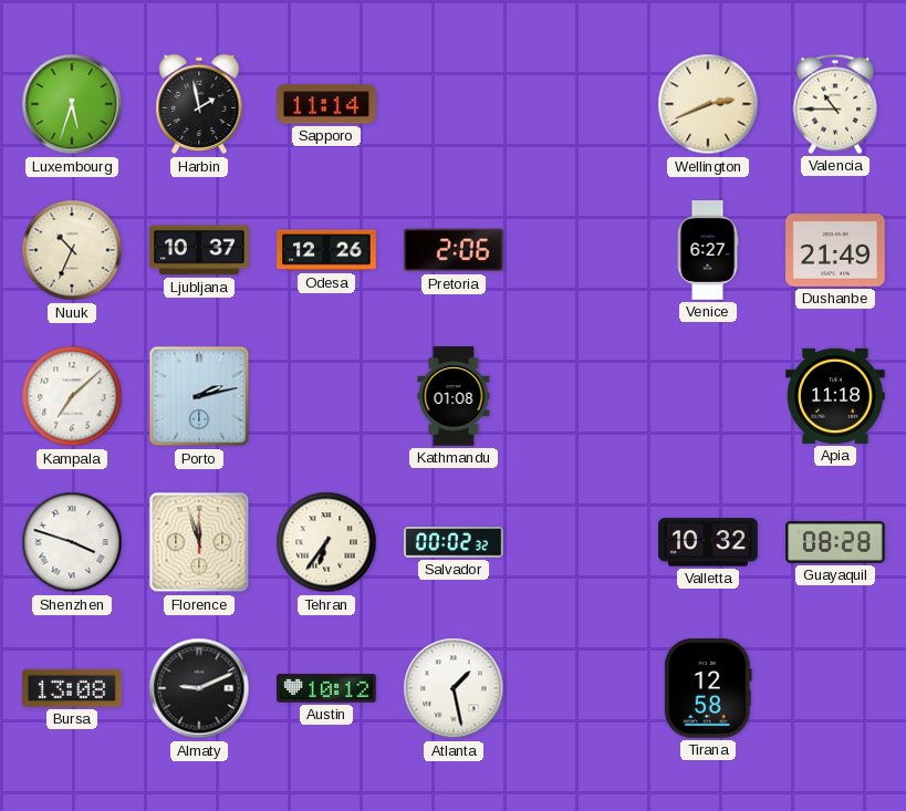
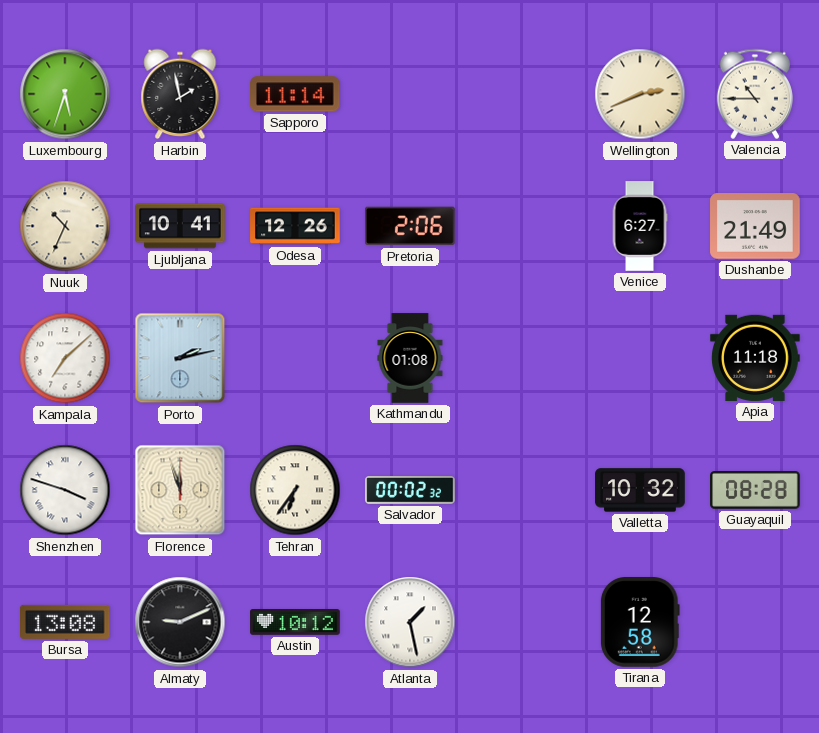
Ljubljana: 10:37 -> 10:41 (180, 226)
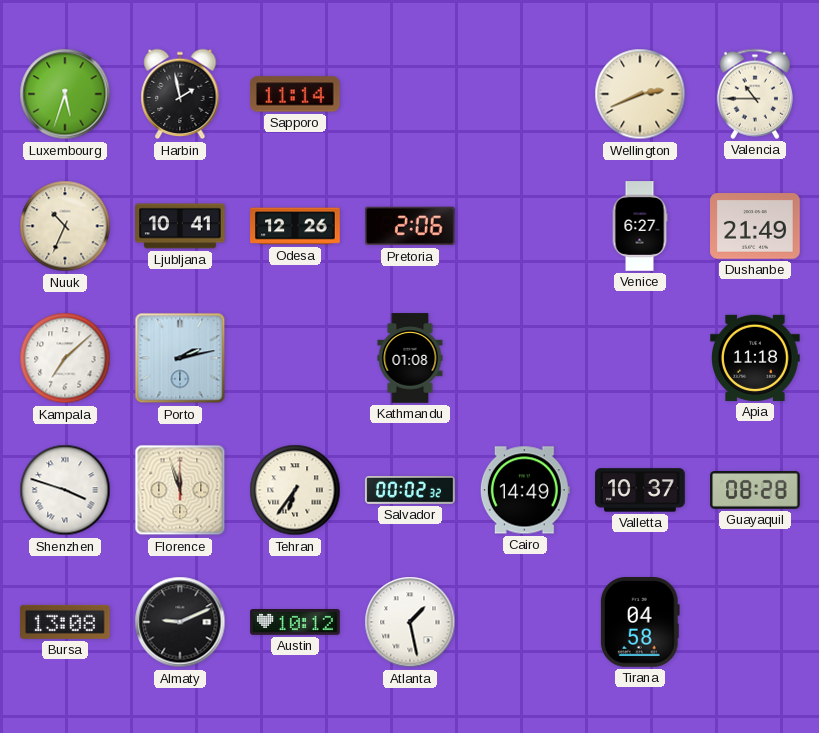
Cairo: none -> 14:49 (525, 490)
Valletta: 10:32 -> 10:37 (640, 490)
Tirana: 12:58 -> 04:58 (640, 623)
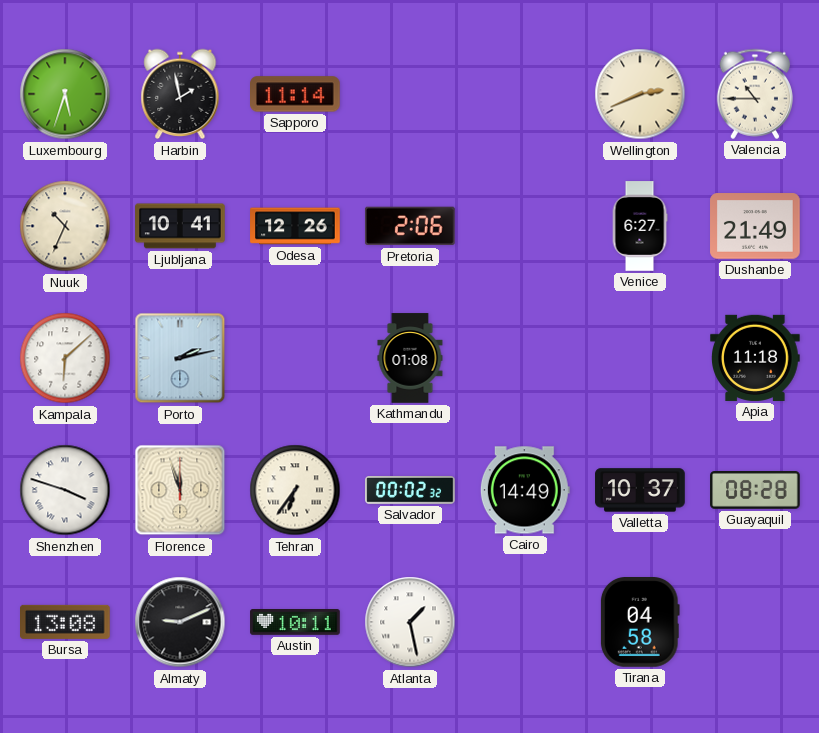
Kampala: 7:08 -> 6:08 (65, 358)
Austin: 10:12 -> 10:11 (295, 623)
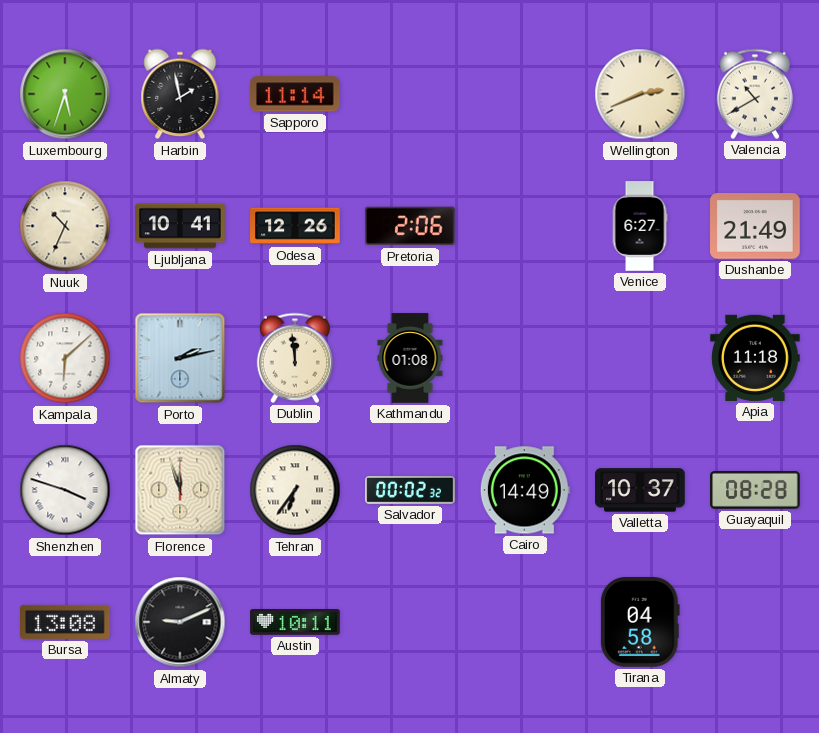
Valencia: 10:45 -> 10:40 (755, 94)
Dublin: none -> 11:59 (295, 358)
Atlanta: 1:28 -> none (410, 622)
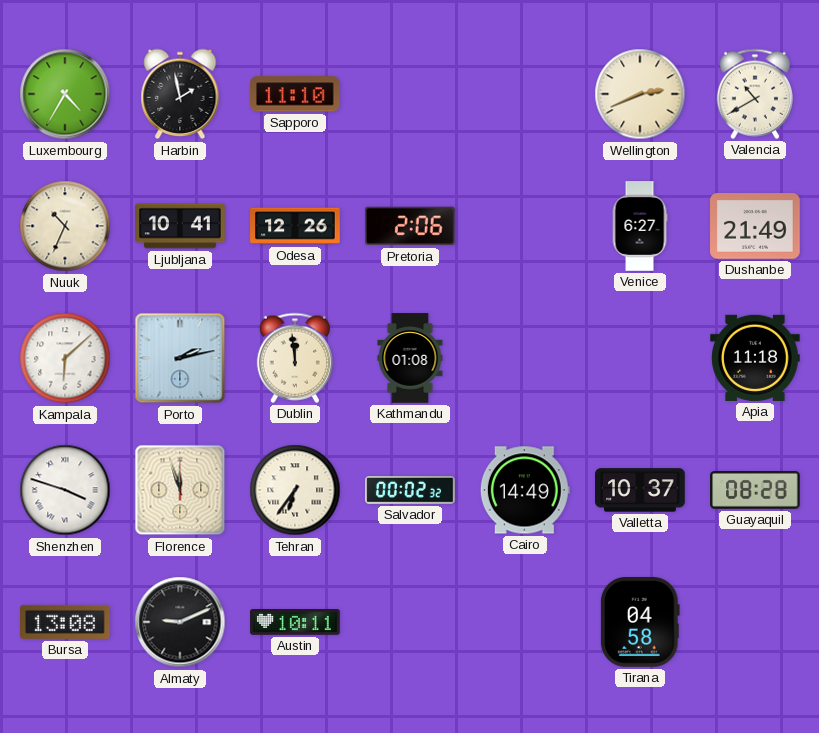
Luxembourg: 5:33 -> 4:35 (65, 94)
Sapporo: 11:14 -> 11:10 (295, 94)
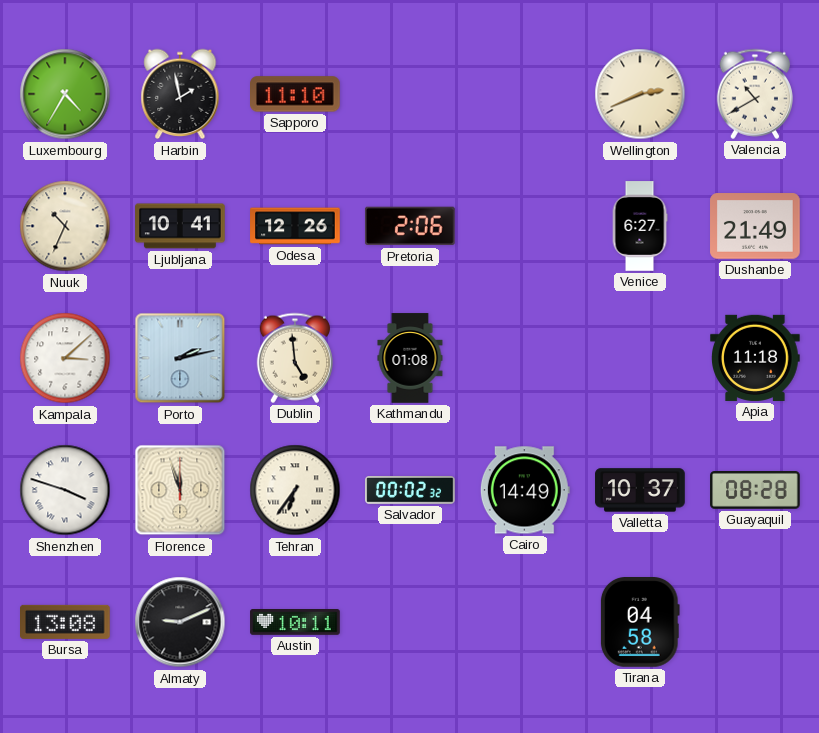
Kampala: 6:08 -> 3:08 (65, 358)
Dublin: 11:59 -> 4:59 (295, 358)
